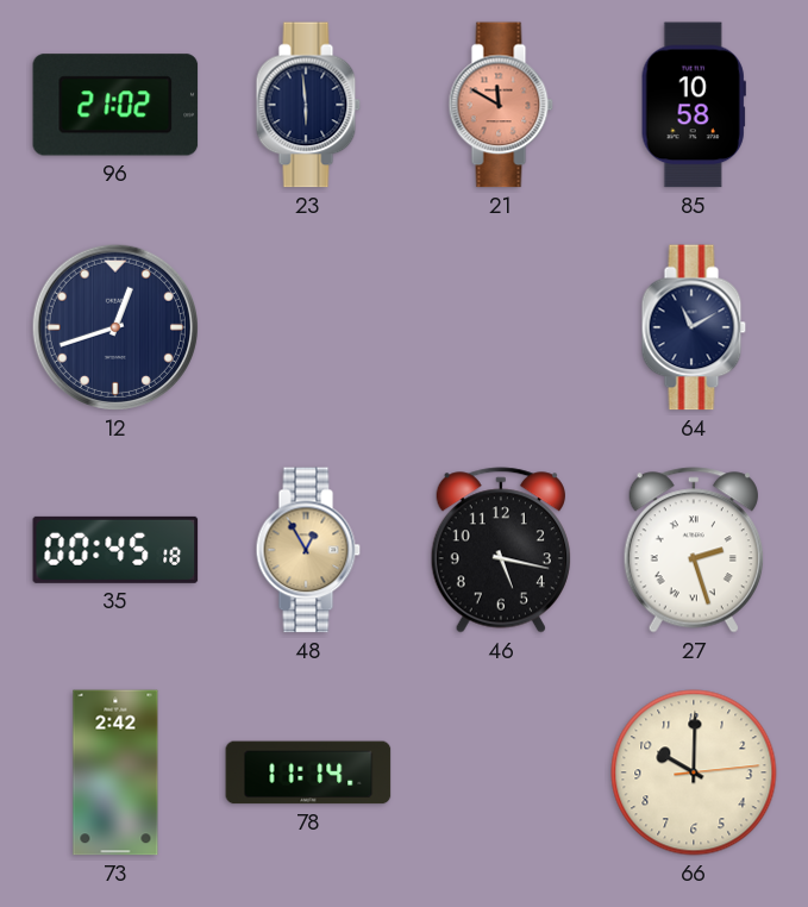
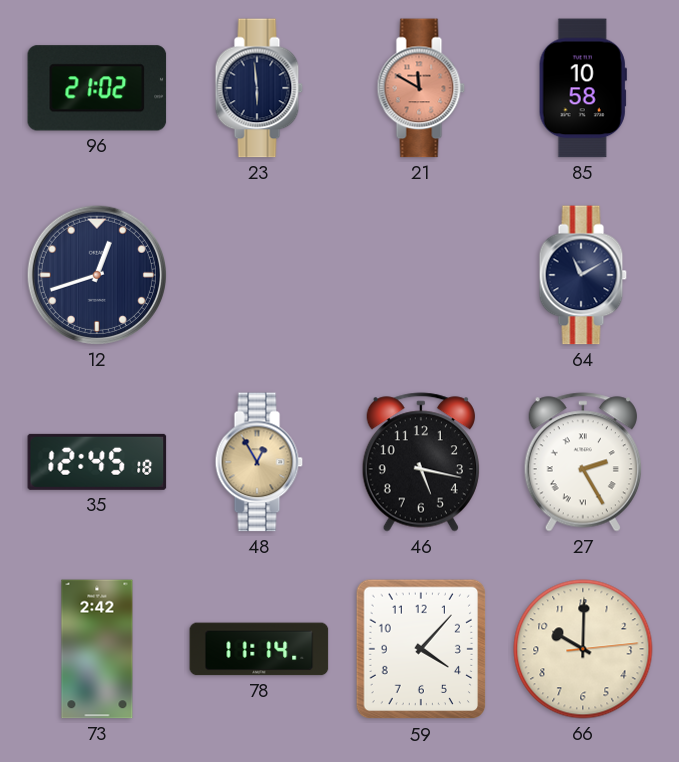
35: 00:45 -> 12:45 (97, 462)
27: 2:27 -> 2:25 (583, 462)
59: none -> 4:07 (421, 649)
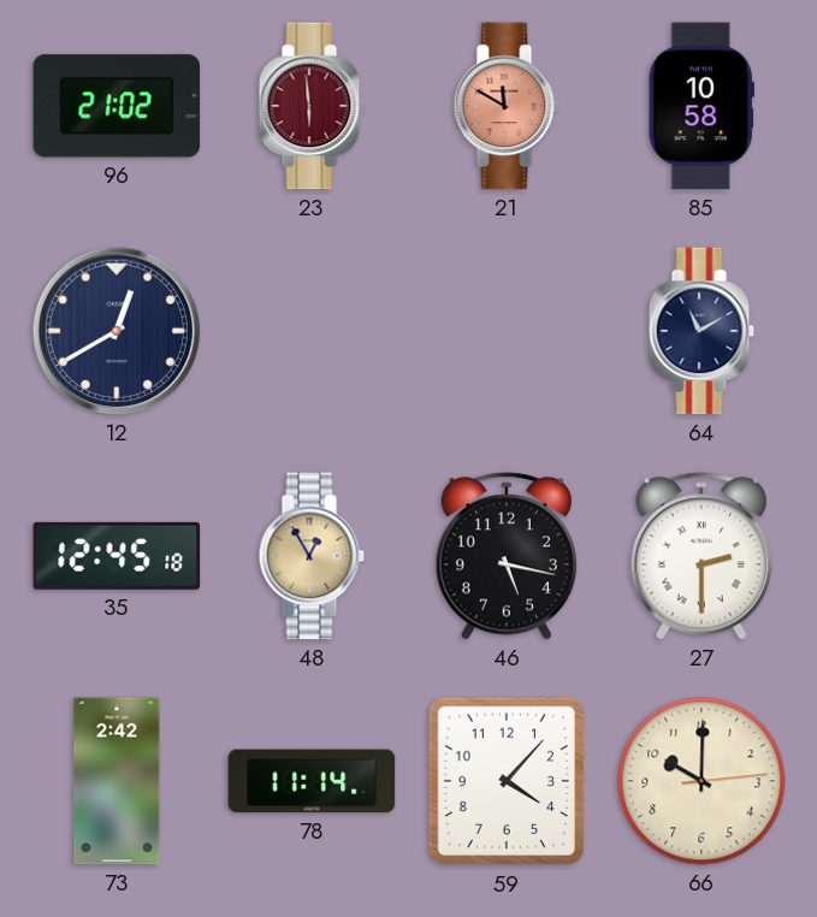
23 dial: navy -> burgundy (312, 106)
12: 12:42 -> 12:40 (117, 331)
27: 2:25 -> 2:30 (701, 556)
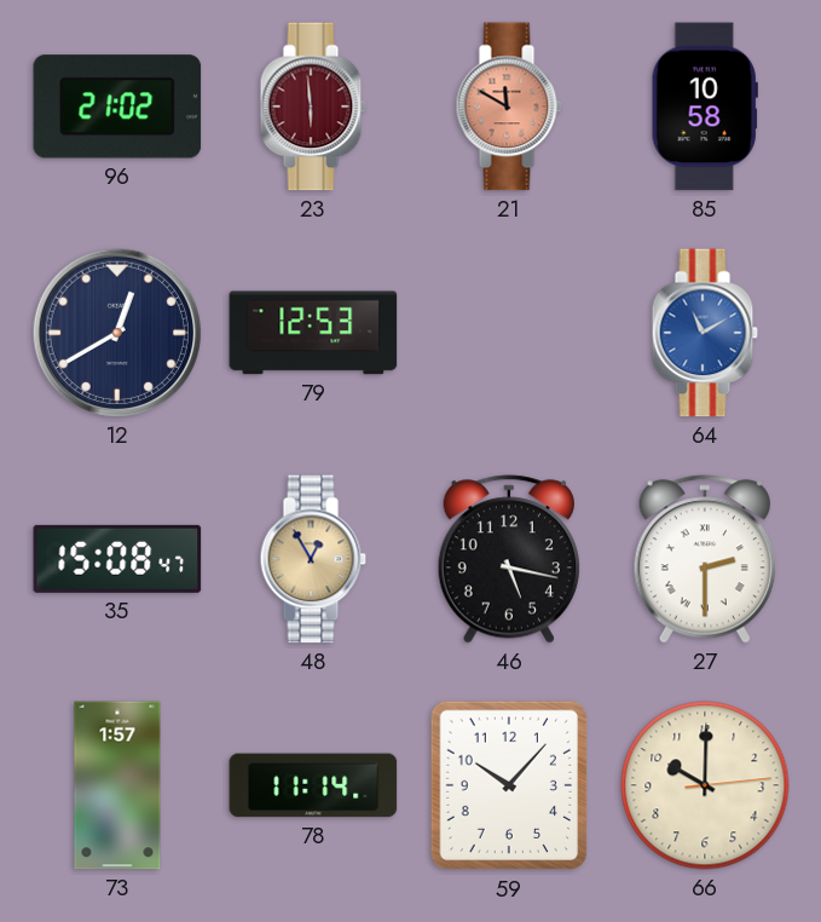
79: none -> 12:53 (313, 333)
64 dial: navy -> blue (705, 333)
35: 12:45 -> 15:08 (117, 559)
73: 2:42 -> 1:57 (117, 785)
59: 4:07 -> 10:07 (509, 785)
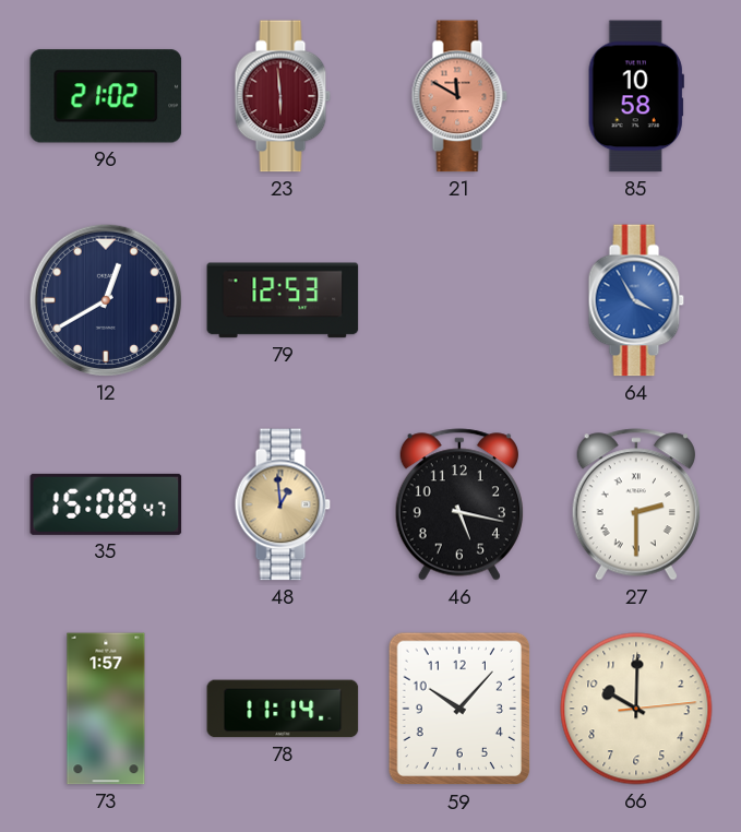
64: 11:10 -> 3:55 (636, 300)
48: 12:55 -> 12:59 (283, 504)
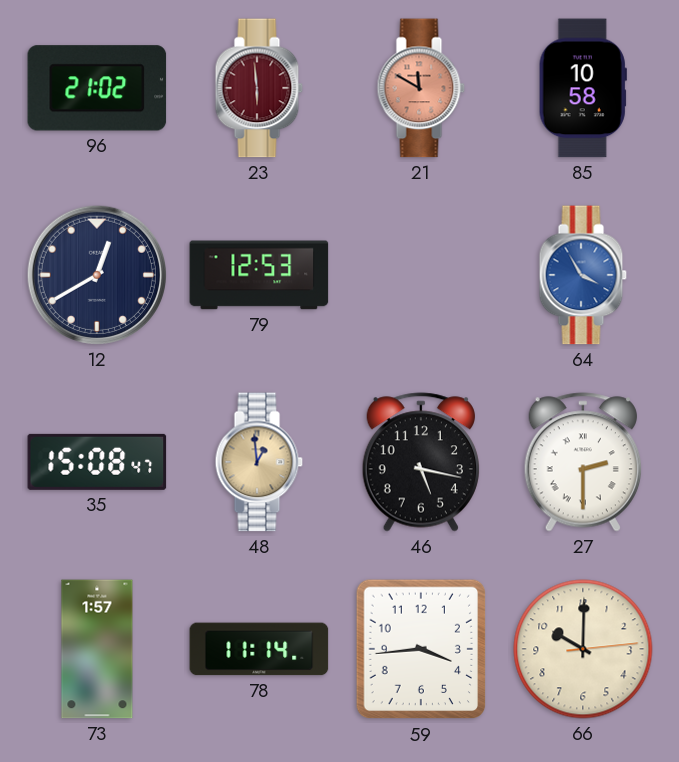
59: 10:07 -> 3:44 (421, 649)
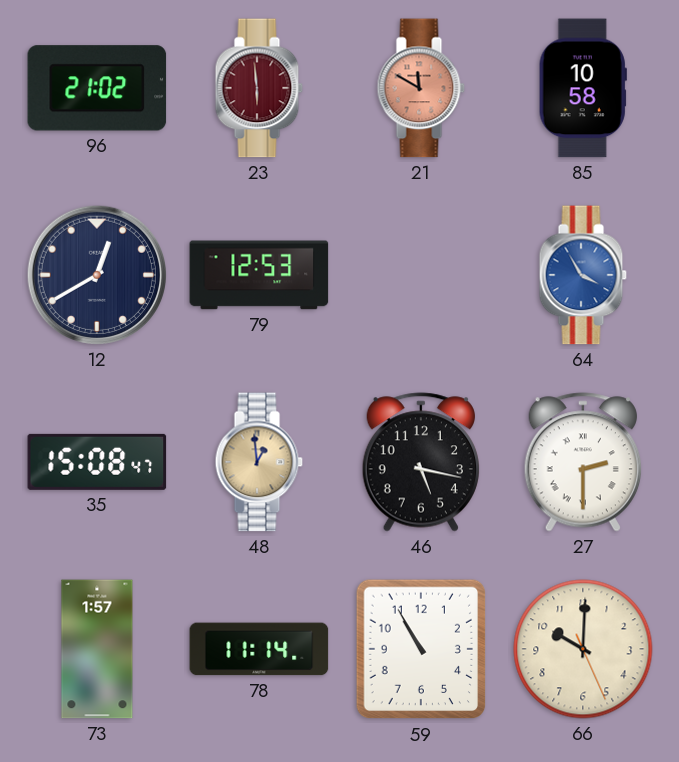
59: 3:44 -> 10:55 (421, 649)
66: 10:00:14 -> 10:00:26 (583, 649)
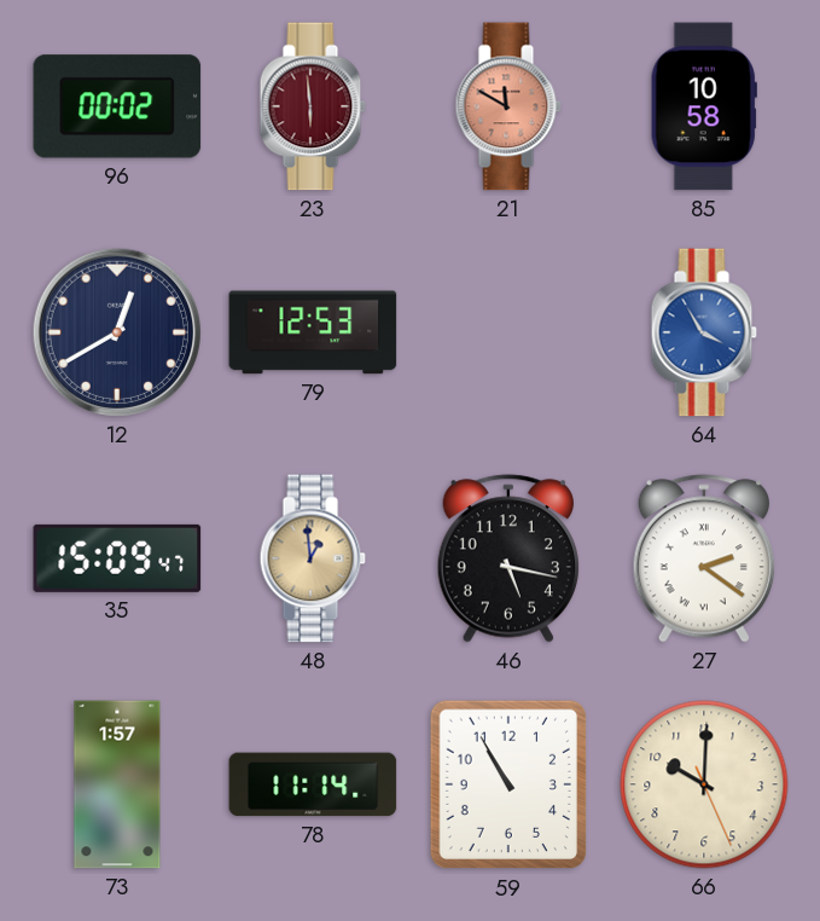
96: 21:02 -> 00:02 (117, 106)
35: 15:08 -> 15:09 (117, 558)
27: 2:30 -> 2:21 (704, 558)
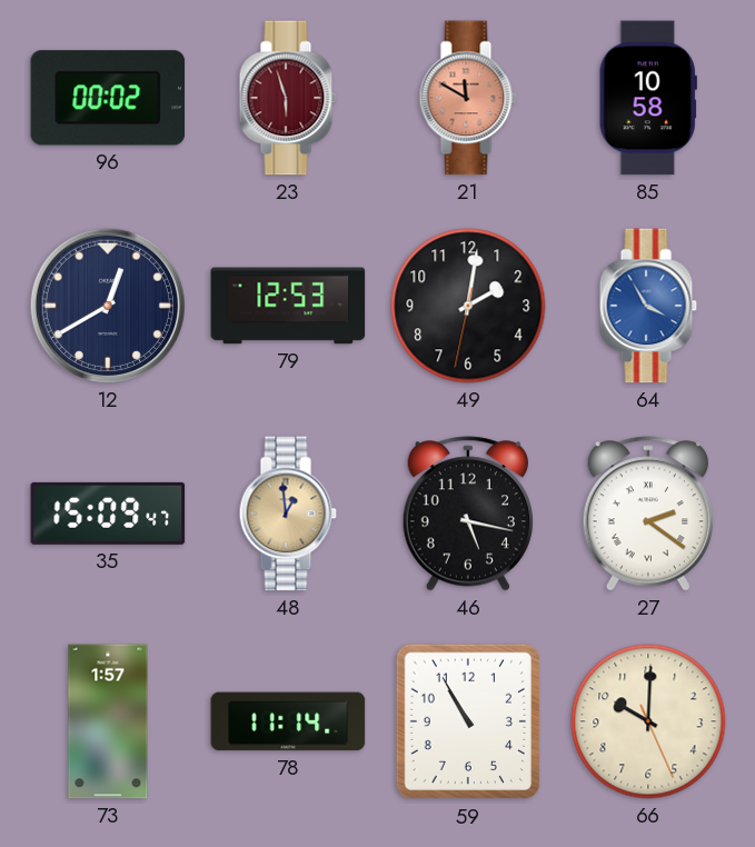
23: 5:59 -> 5:57 (288, 98)
49: none -> 2:01 (468, 306)
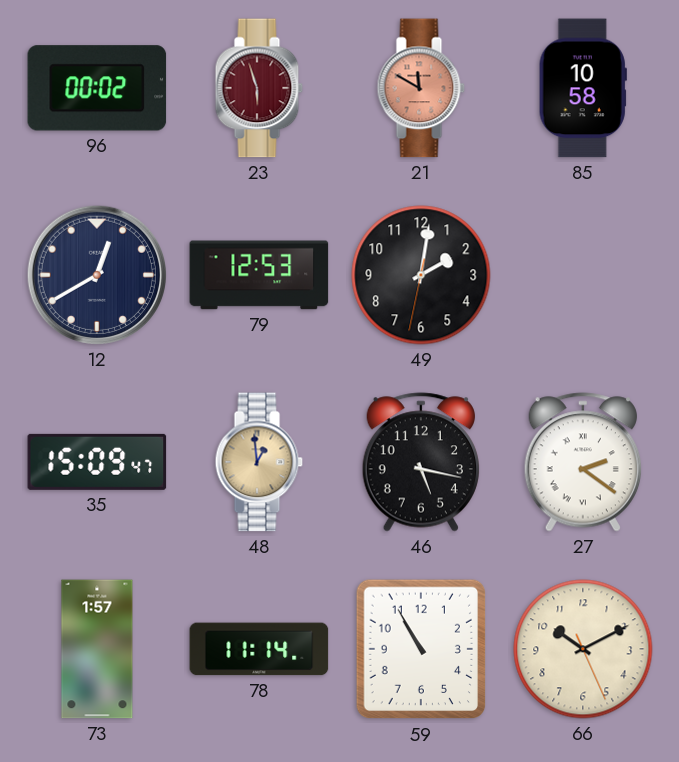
64: 3:55 -> none (648, 306)
66: 10:00 -> 10:10 (583, 649)
